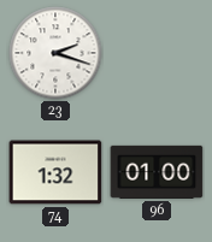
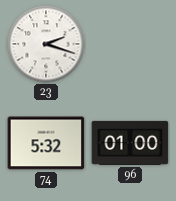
74: 1:32 -> 5:32 (46, 143)
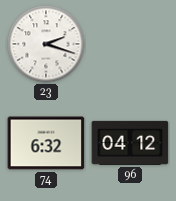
74: 5:32 -> 6:32 (46, 143)
96: 01:00 -> 04:12 (130, 143)
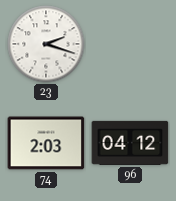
74: 6:32 -> 2:03 (46, 143)
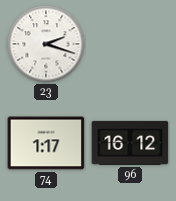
74: 2:03 -> 1:17 (46, 143)
96: 04:12 -> 16:12 (130, 143)
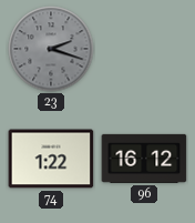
23 dial: white -> grey (51, 49)
74: 1:17 -> 1:22 (51, 159)
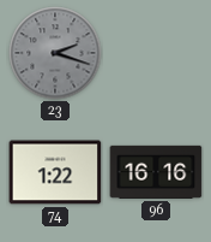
96: 16:12 -> 16:16 (156, 172)
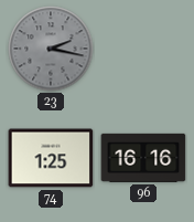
23: 2:18 -> 2:17 (51, 49)
74: 1:22 -> 1:25 (51, 158)
